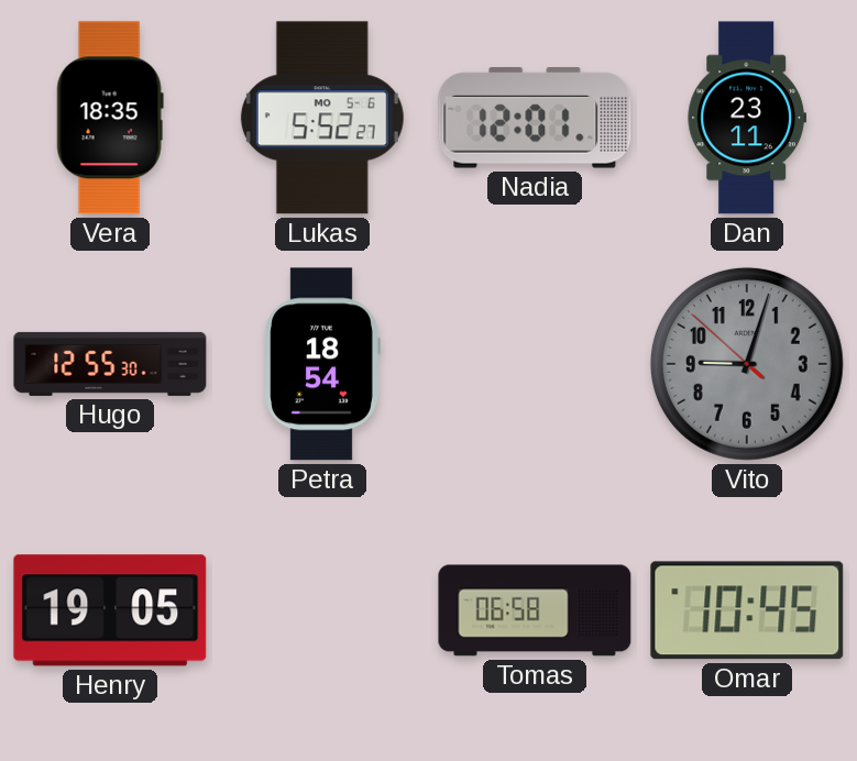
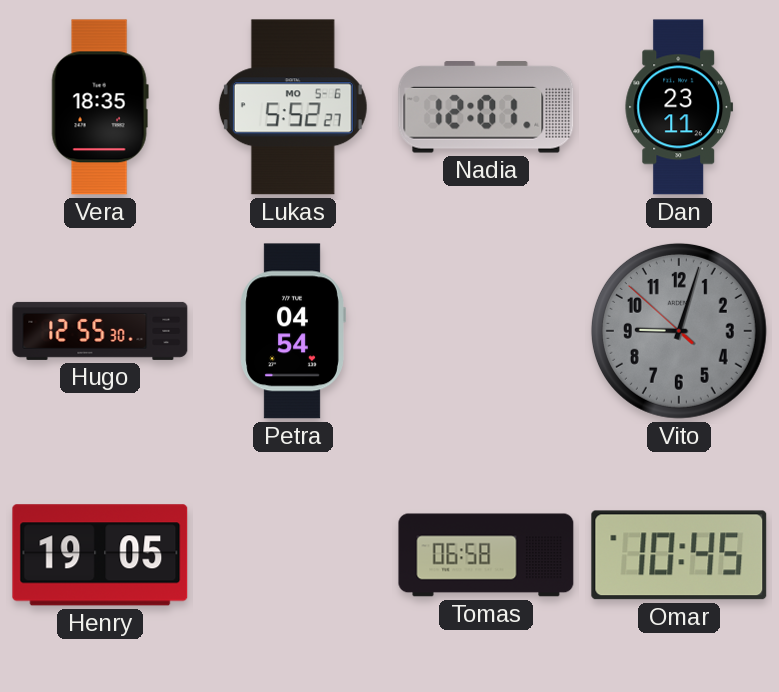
Petra: 18:54 -> 04:54 (293, 331)
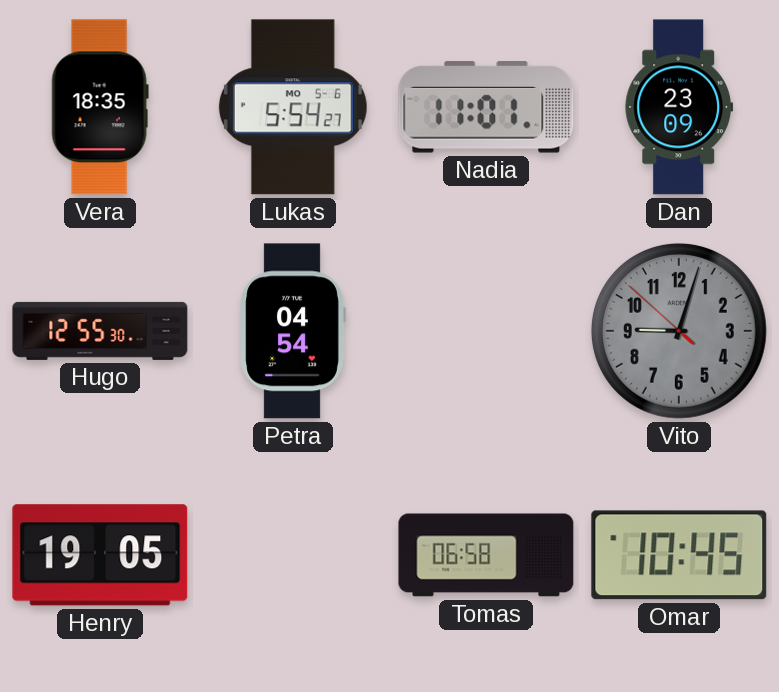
Lukas: 5:52 -> 5:54 (293, 107)
Nadia: 12:01 -> 11:01 (486, 107)
Dan: 23:11 -> 23:09 (679, 107)
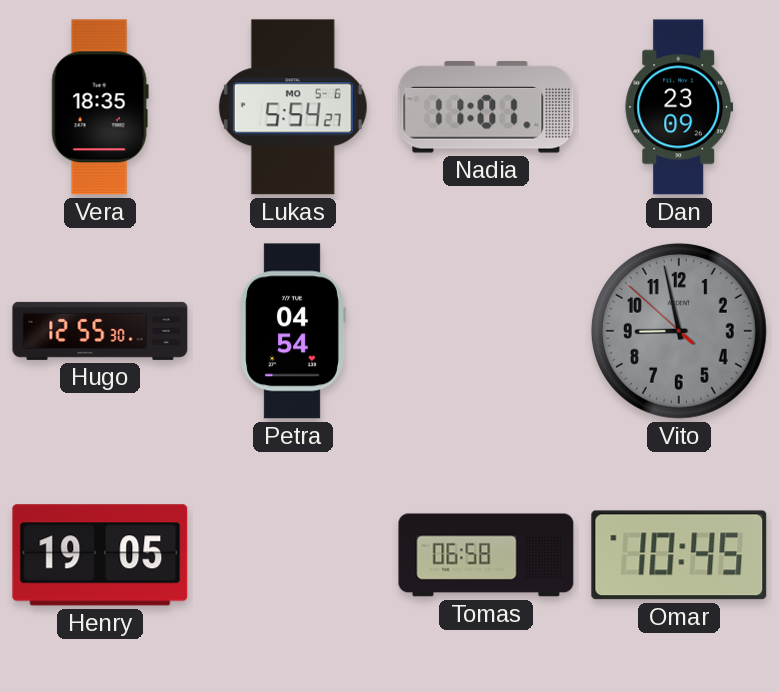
Vito: 9:02 -> 8:57 (679, 331)
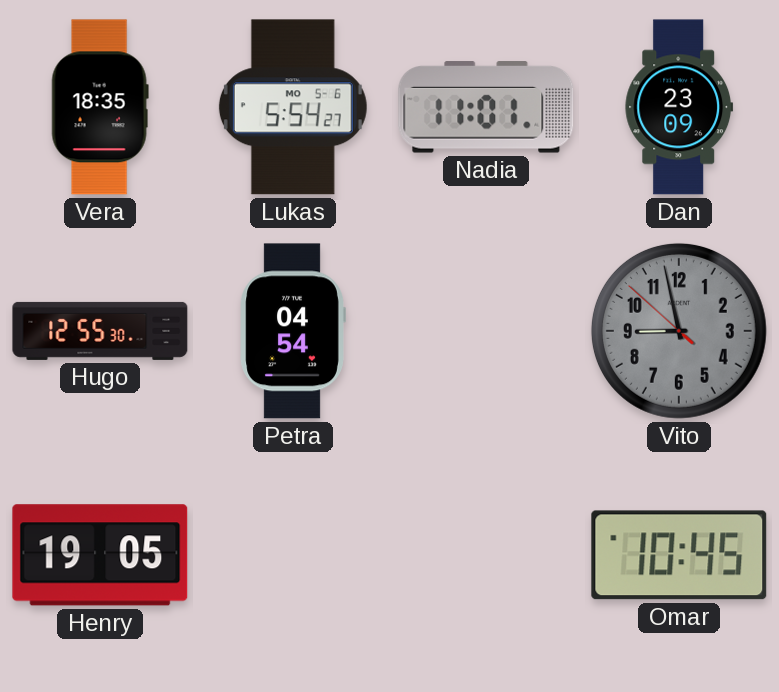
Tomas: 06:58 -> none (486, 555)
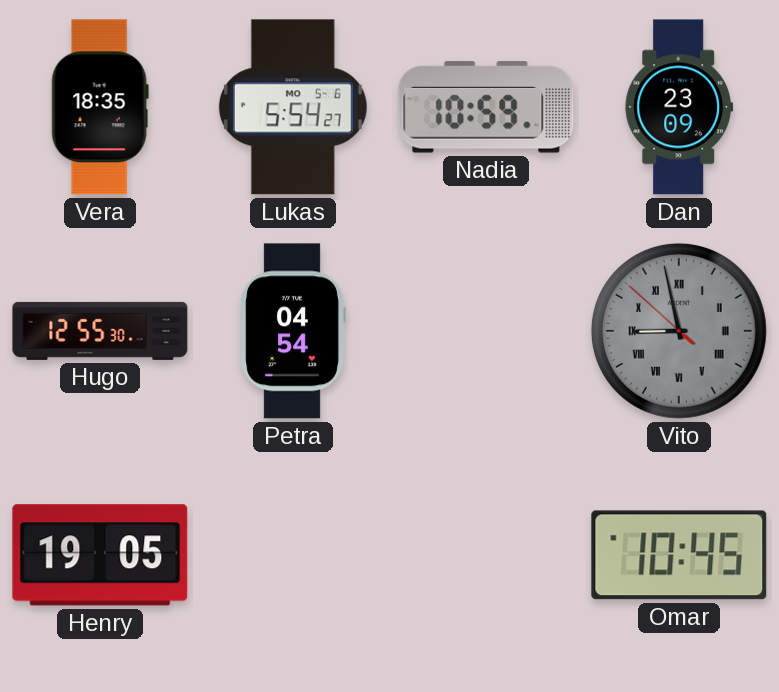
Nadia: 11:01 -> 10:59 (486, 107)
Vito numerals: Arabic -> Roman (679, 331)
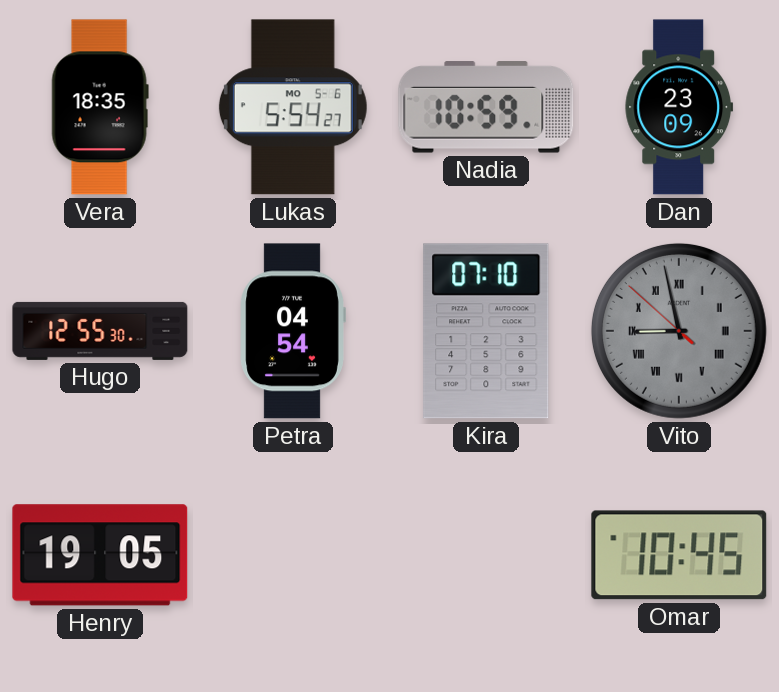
Kira: none -> 07:10 (486, 331)
